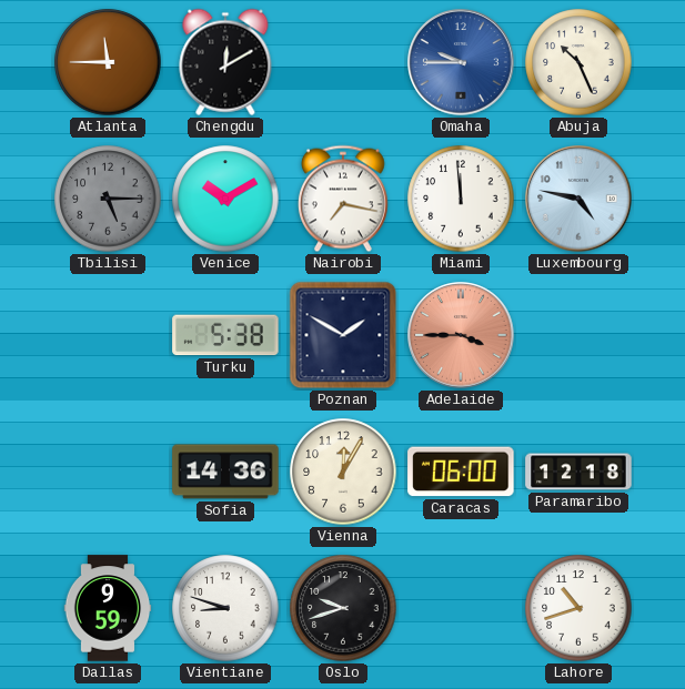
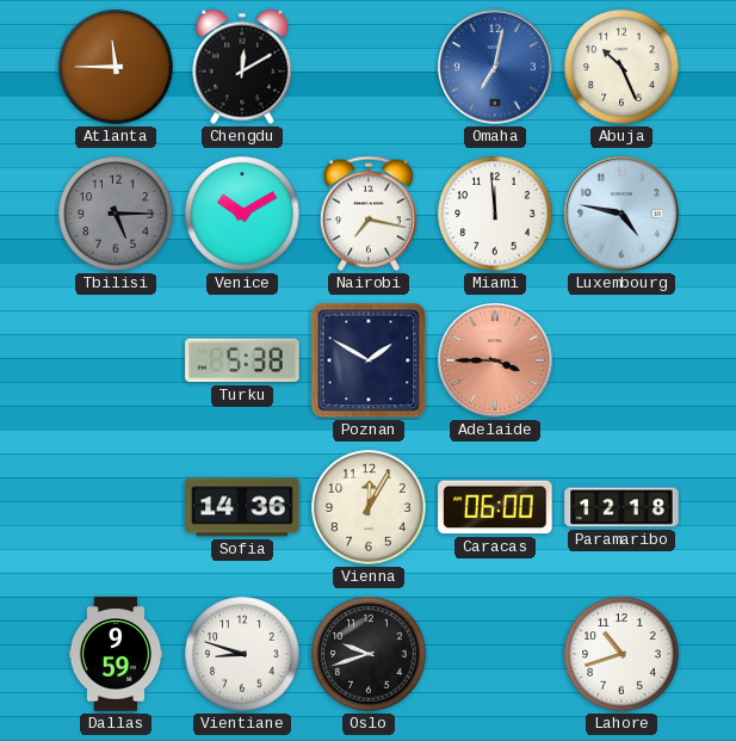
Omaha: 9:45 -> 7:02 (495, 67)
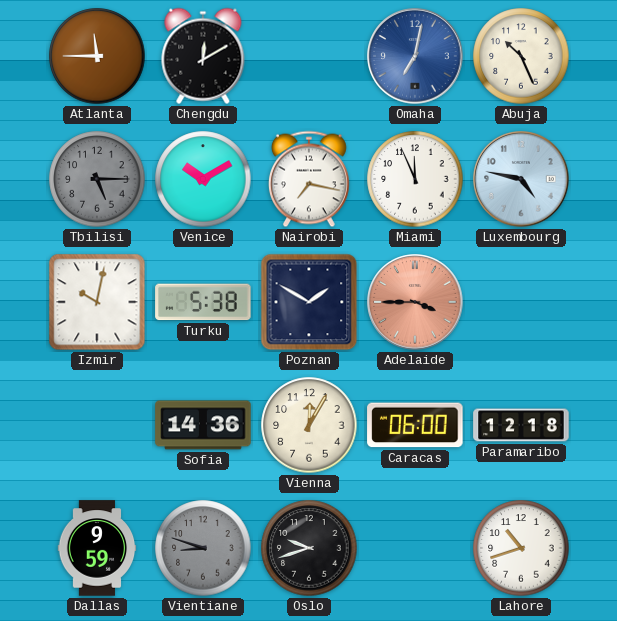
Miami: 11:59 -> 11:56 (415, 179)
Izmir: none -> 10:02 (97, 302)
Vientiane dial: white -> grey (203, 548)
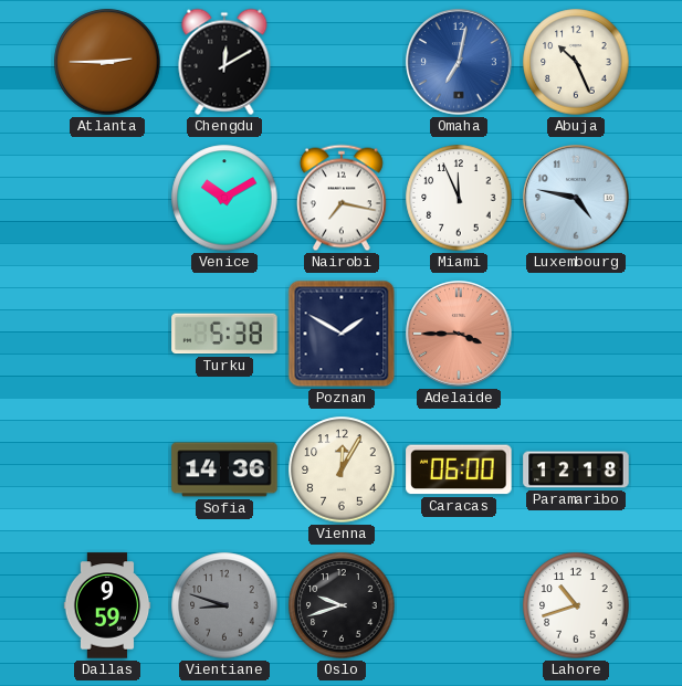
Atlanta: 11:45 -> 2:45 (107, 62)
Tbilisi: 5:15 -> none (97, 179)
Izmir: 10:02 -> none (97, 302)
